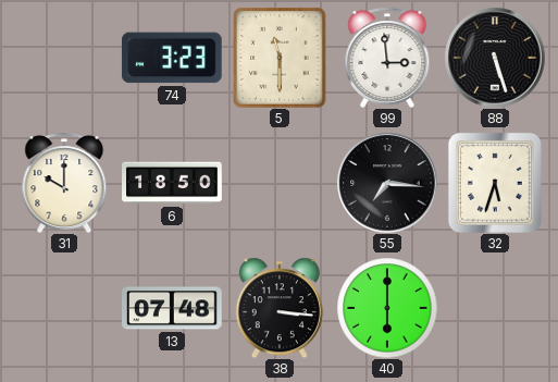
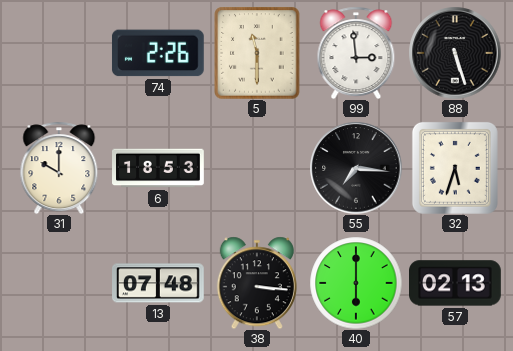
74: 3:23 -> 2:26 (158, 53)
6: 18:50 -> 18:53 (159, 168)
57: none -> 02:13 (456, 283)
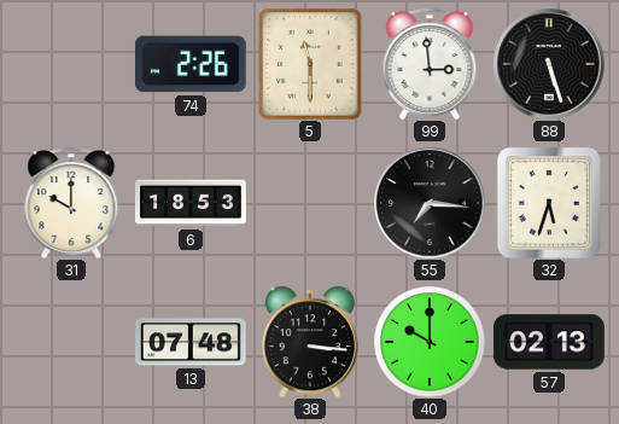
40: 6:00 -> 10:00 (430, 342)
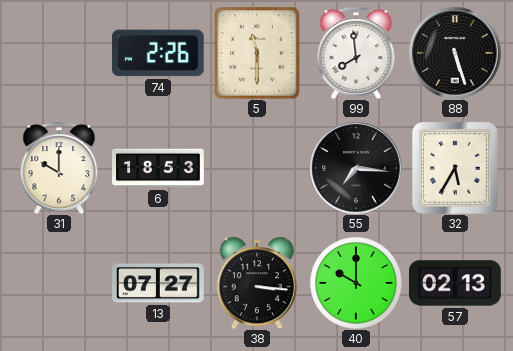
99: 2:59 -> 7:59 (356, 53)
32: 5:33 -> 5:35 (455, 168)
13: 07:48 -> 07:27 (159, 283)
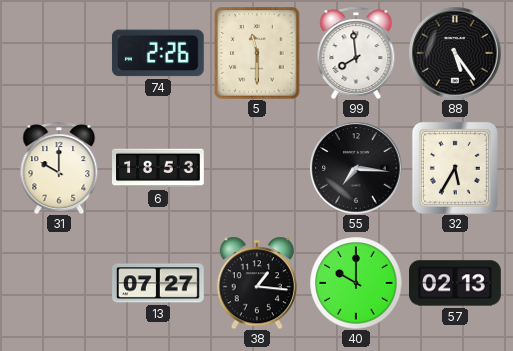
88: 5:27 -> 5:24 (455, 53)
38: 3:16 -> 1:16 (257, 283)
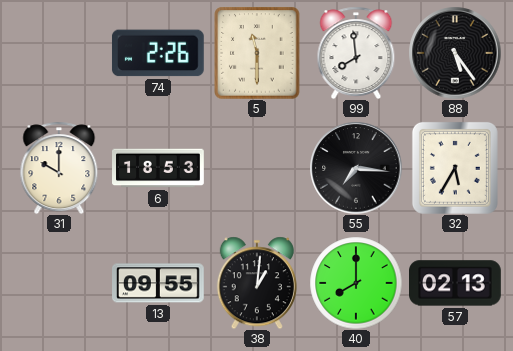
13: 07:27 -> 09:55 (159, 283)
38: 1:16 -> 1:01 (257, 283)
40: 10:00 -> 8:00 (356, 283)
